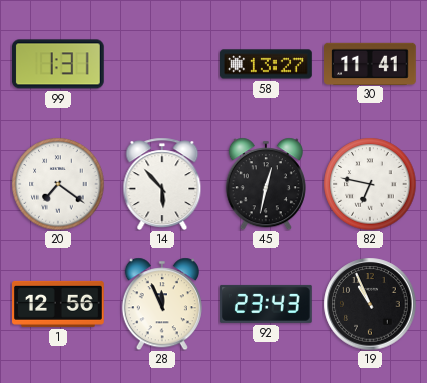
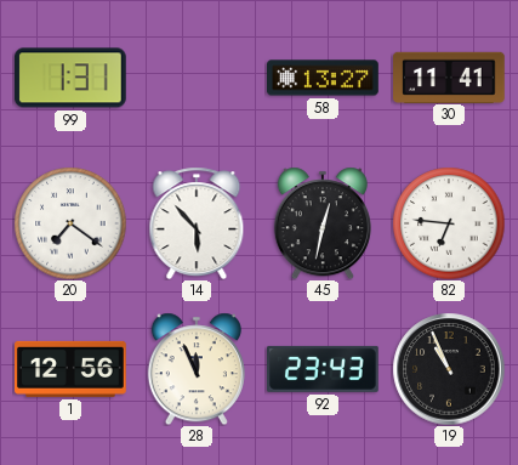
82: 6:47 -> 6:46 (449, 223)
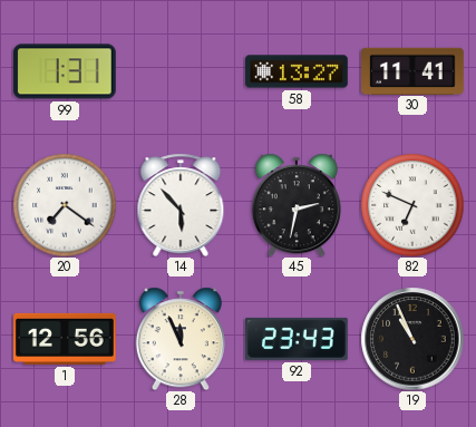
45: 12:32 -> 2:32 (297, 205)
82: 6:46 -> 6:49 (412, 205)
